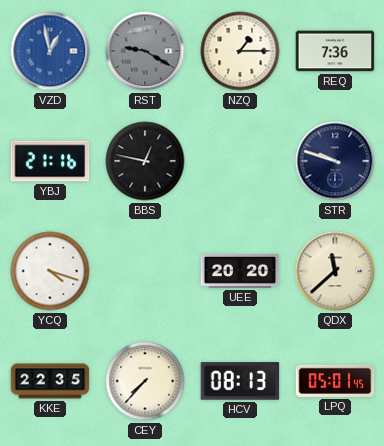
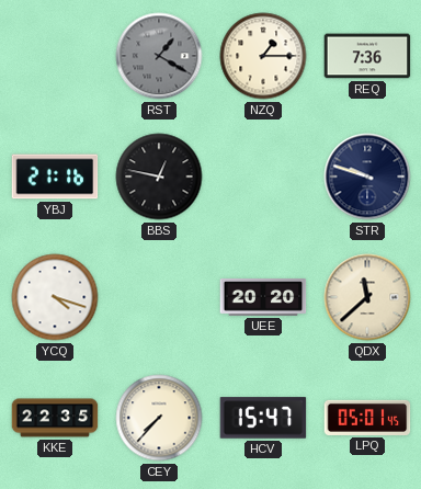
VZD: 12:58 -> none (50, 51)
RST: 9:20 -> 1:20 (159, 56)
HCV: 08:13 -> 15:47 (263, 418)
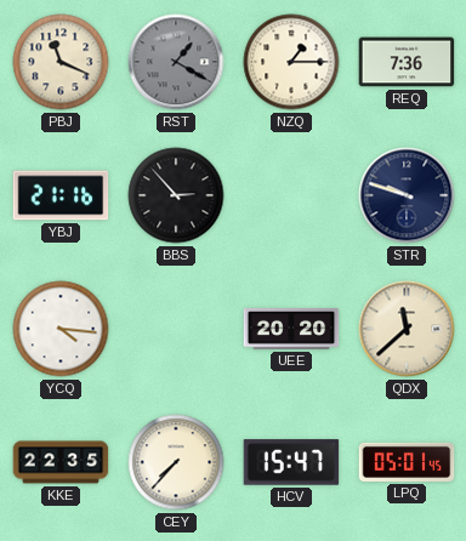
PBJ: none -> 11:19 (61, 62)
BBS: 12:47 -> 2:53 (176, 195)
YCQ: 4:18 -> 4:16 (61, 329)
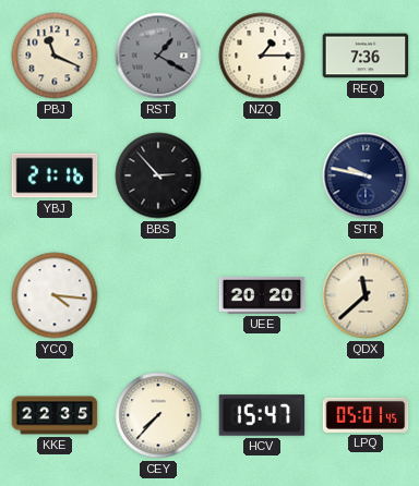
STR: 9:48 -> 9:47 (366, 175)
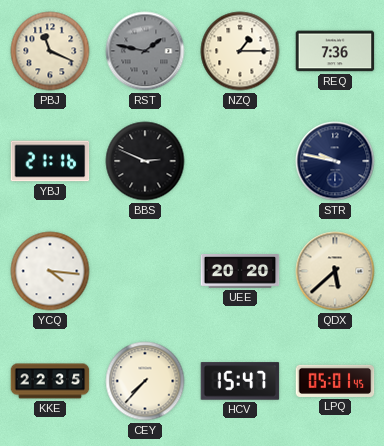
RST: 1:20 -> 1:47 (145, 51)
BBS: 2:53 -> 2:49 (145, 161)
QDX: 11:38 -> 5:38 (335, 271)
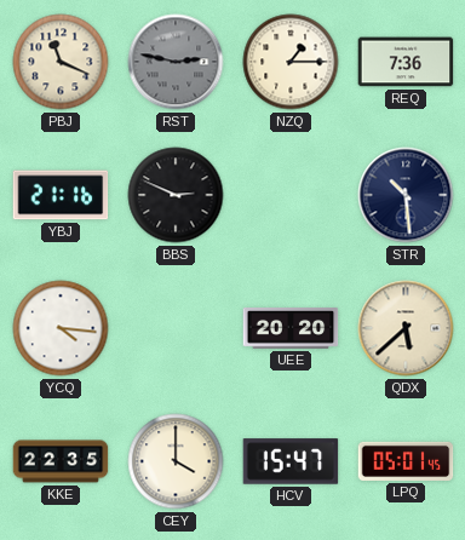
RST: 1:47 -> 2:47 (176, 62)
STR: 9:47 -> 10:29 (406, 195)
CEY: 7:37 -> 4:00 (176, 461)
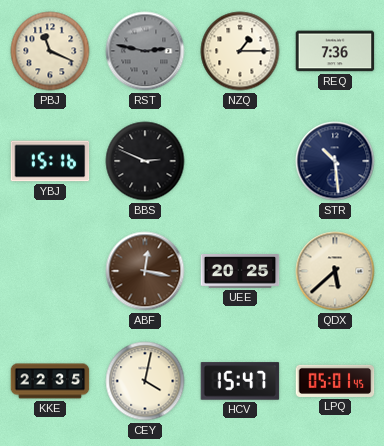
YBJ: 21:16 -> 15:16 (50, 161)
YCQ: 4:16 -> none (61, 328)
ABF: none -> 12:17 (145, 271)
UEE: 20:20 -> 20:25 (240, 272)
CEY: 4:00 -> 4:02 (145, 381)
